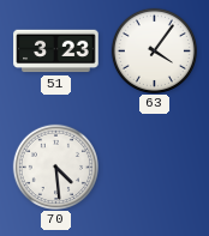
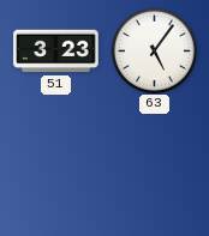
63: 4:06 -> 5:06 (154, 50)
70: 4:29 -> none (55, 167)
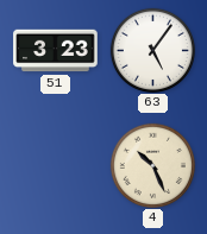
4: none -> 10:26 (152, 165)
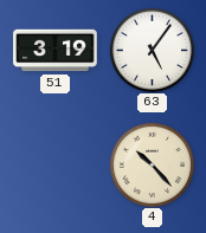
51: 3:23 -> 3:19 (56, 51)
4: 10:26 -> 10:23 (152, 164)
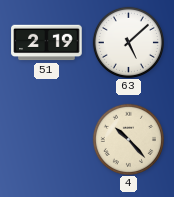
51: 3:19 -> 2:19 (47, 43)
63: 5:06 -> 5:08 (128, 42)
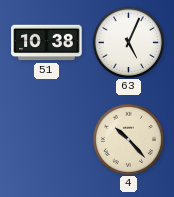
51: 2:19 -> 10:38 (47, 43)
63: 5:08 -> 5:04 (128, 42)
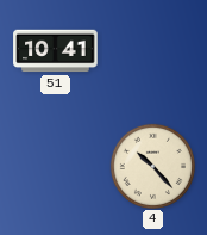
51: 10:38 -> 10:41 (56, 51)
63: 5:04 -> none (128, 42)
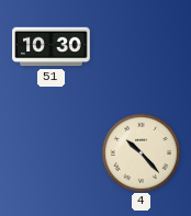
51: 10:41 -> 10:30 (52, 47)
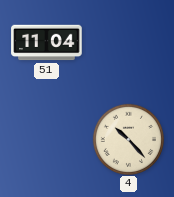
51: 10:30 -> 11:04 (47, 43)
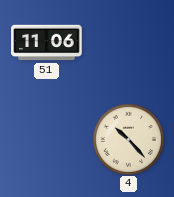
51: 11:04 -> 11:06 (47, 43)
